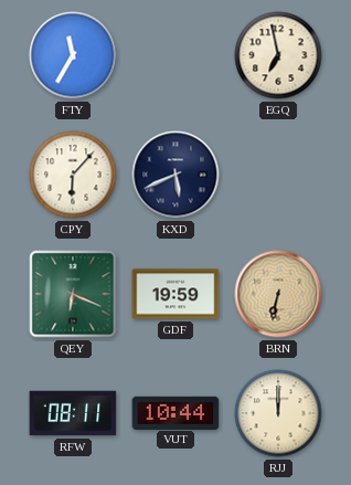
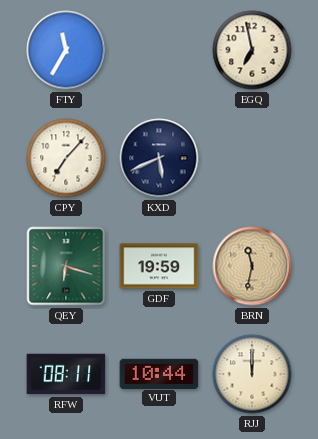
CPY: 6:07 -> 7:07 (66, 158)
QEY: 6:19 -> 6:18 (66, 266)
BRN: 6:32 -> 11:32 (252, 266)
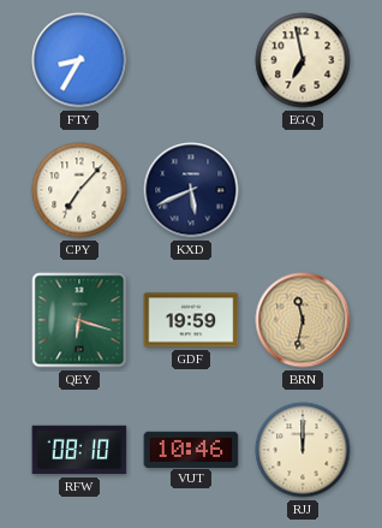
FTY: 11:35 -> 8:35 (79, 60)
RFW: 08:11 -> 08:10 (79, 450)
VUT: 10:44 -> 10:46 (191, 449)
